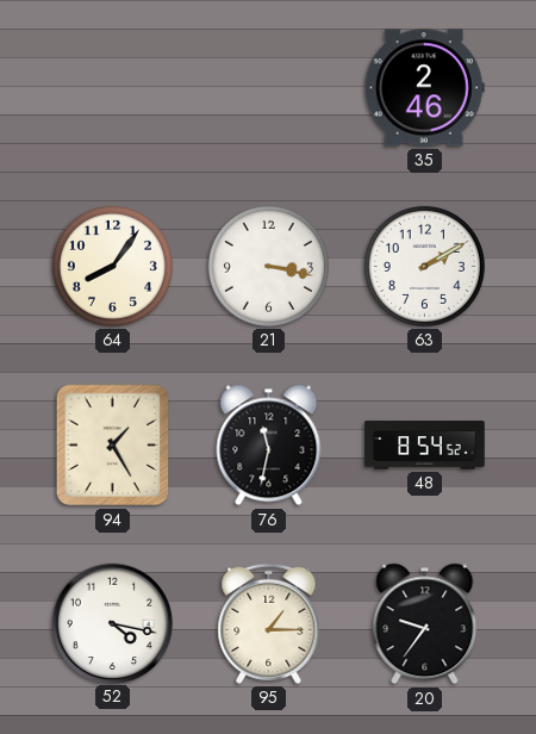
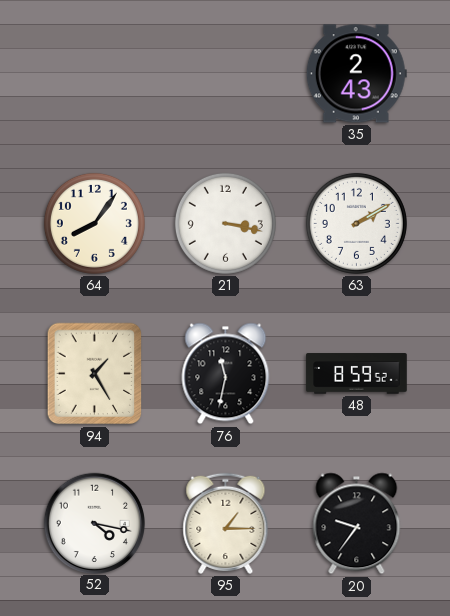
35: 2:46 -> 2:43 (356, 74)
48: 8:54 -> 8:59 (357, 374)
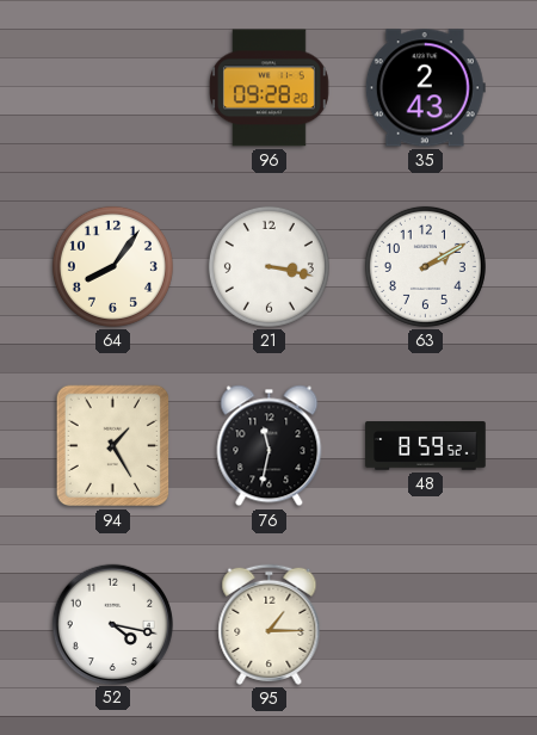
96: none -> 09:28 (268, 88)
20: 9:36 -> none (357, 524)
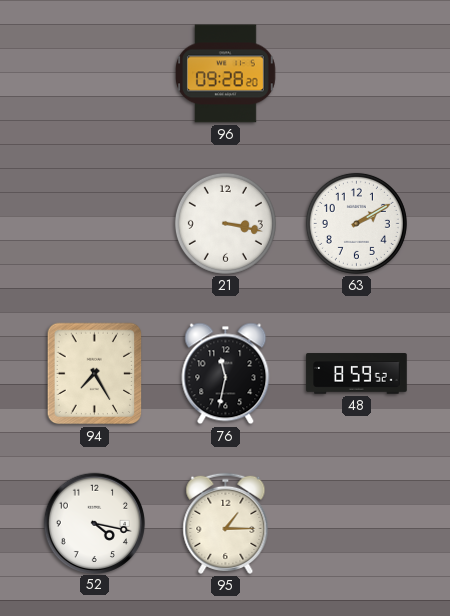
35: 2:43 -> none (425, 88)
64: 8:06 -> none (112, 266)
94: 1:25 -> 7:25 (95, 374)
